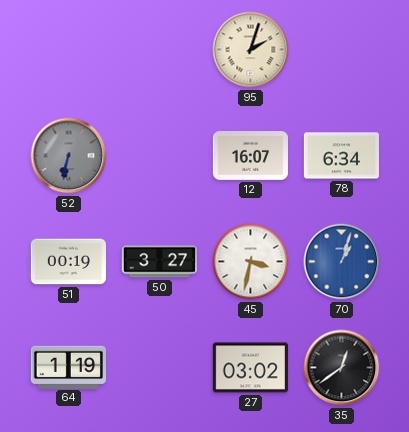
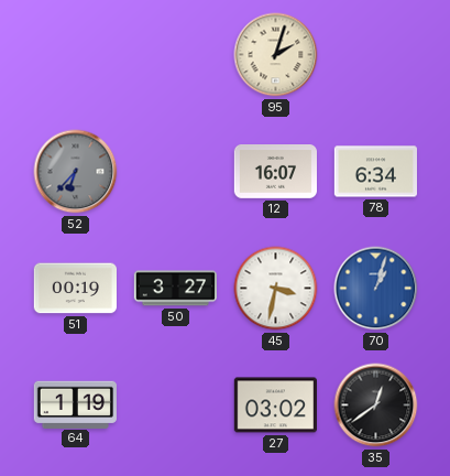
52: 6:32 -> 6:37 (76, 172)
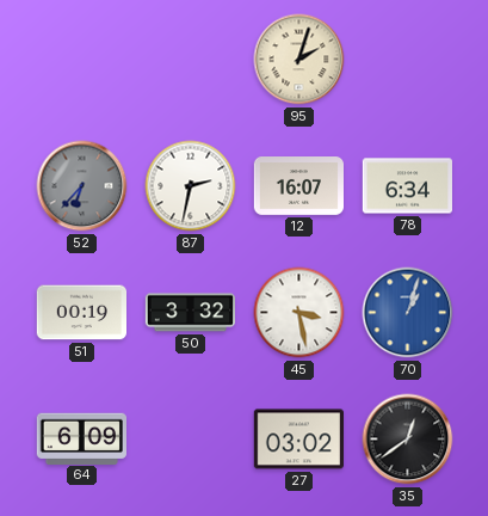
87: none -> 2:32 (191, 186)
50: 3:27 -> 3:32 (190, 313)
45: 3:32 -> 3:28 (299, 313)
64: 1:19 -> 6:09 (81, 438)
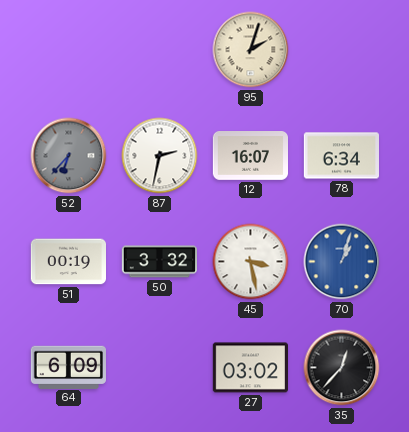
35: 12:39 -> 12:37 (342, 368)
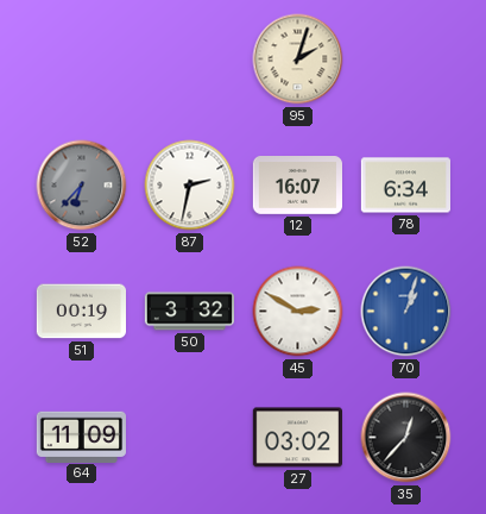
45: 3:28 -> 2:50 (298, 312)
64: 6:09 -> 11:09 (81, 437)
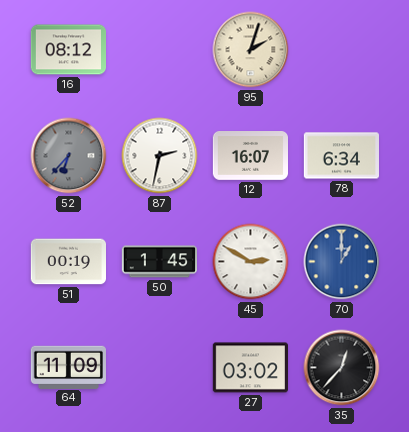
16: none -> 08:12 (68, 50)
50: 3:32 -> 1:45 (159, 262)
70: 1:03 -> 1:00 (342, 262)
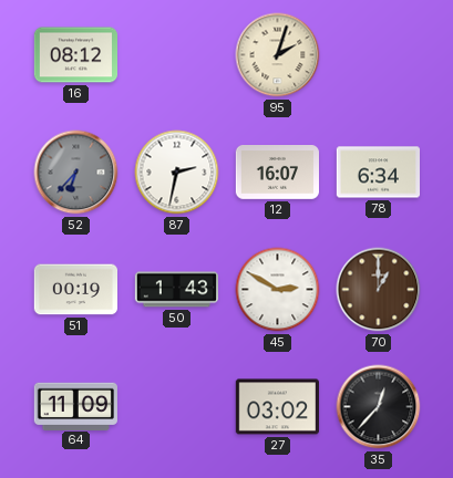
50: 1:45 -> 1:43 (176, 290)
70 dial: blue -> brown (379, 290)
